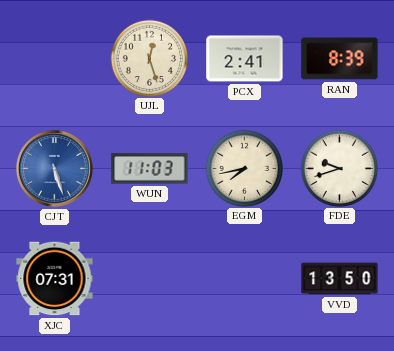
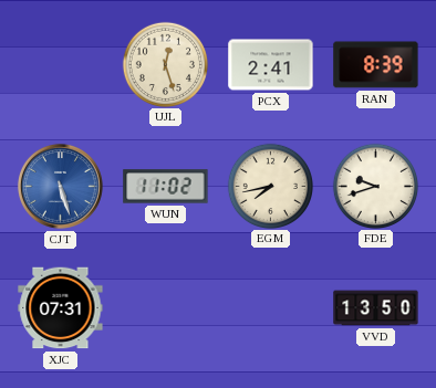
WUN: 11:03 -> 11:02 (166, 187)
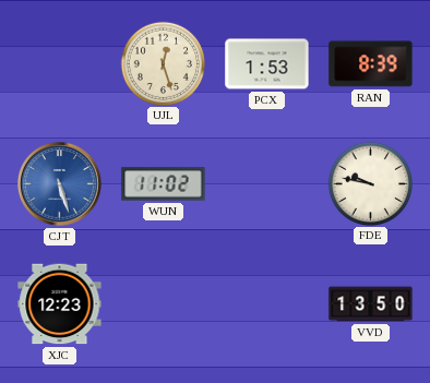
PCX: 2:41 -> 1:53 (267, 64)
EGM: 7:43 -> none (270, 186)
FDE: 9:42 -> 9:47 (370, 183)
XJC: 07:31 -> 12:23 (60, 304)
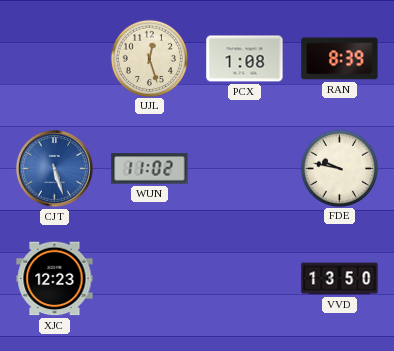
PCX: 1:53 -> 1:08 (245, 59)
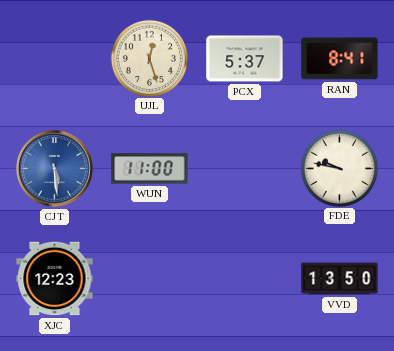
PCX: 1:08 -> 5:37 (245, 59)
RAN: 8:39 -> 8:41 (340, 59)
CJT: 5:27 -> 5:29 (54, 168)
WUN: 11:02 -> 11:00 (150, 169)
